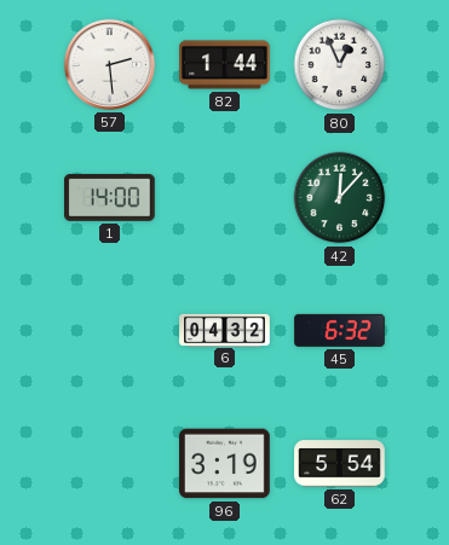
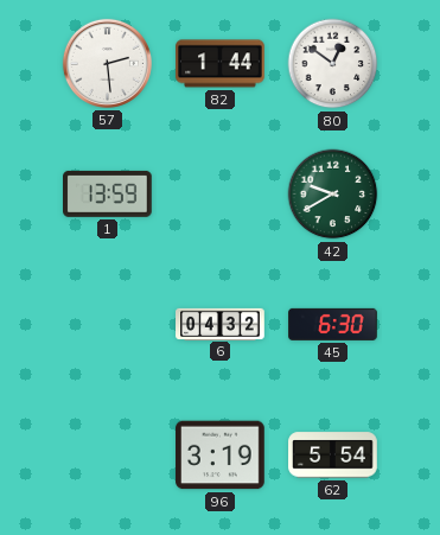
80: 12:56 -> 12:51 (333, 64)
1: 14:00 -> 13:59 (108, 193)
42: 12:07 -> 9:40 (333, 195)
45: 6:32 -> 6:30 (333, 324)
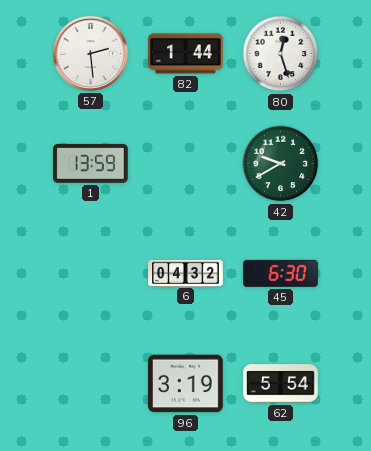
80: 12:51 -> 12:27 (281, 54)
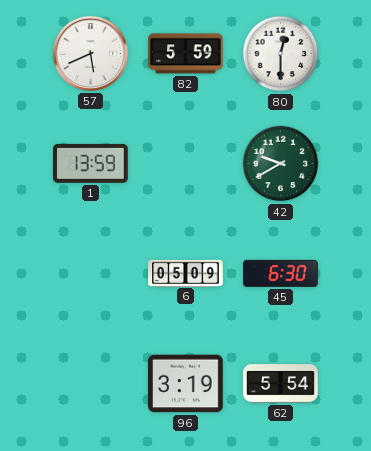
57: 2:29 -> 5:41 (90, 53)
82: 1:44 -> 5:59 (186, 54)
80: 12:27 -> 12:30 (281, 54)
6: 04:32 -> 05:09 (186, 273)
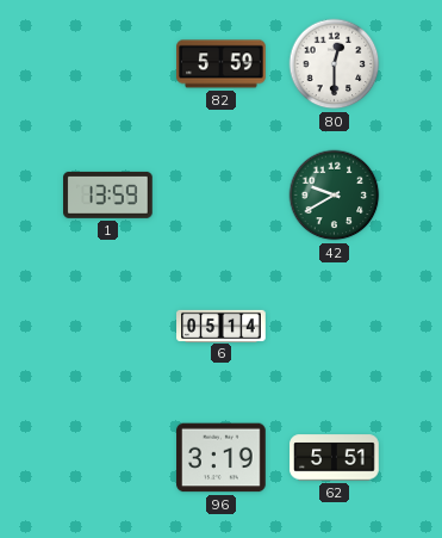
57: 5:41 -> none (90, 53)
6: 05:09 -> 05:14 (222, 326)
45: 6:30 -> none (281, 273)
62: 5:54 -> 5:51 (335, 458)
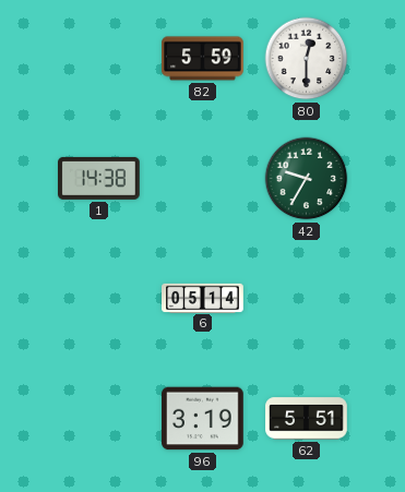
1: 13:59 -> 14:38 (99, 178)
42: 9:40 -> 9:35 (307, 179)
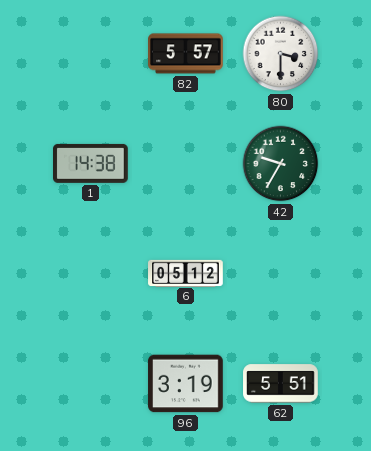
82: 5:59 -> 5:57 (186, 54)
80: 12:30 -> 3:30 (281, 54)
6: 05:14 -> 05:12 (186, 273)
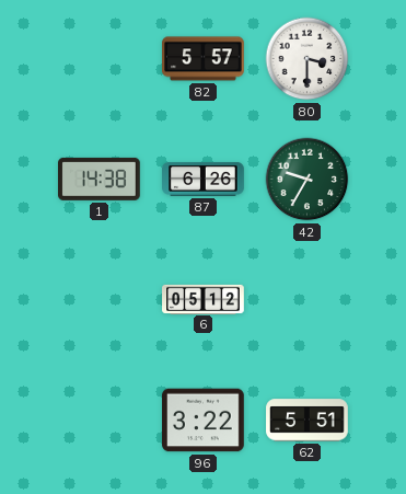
87: none -> 6:26 (204, 180)
96: 3:19 -> 3:22 (204, 421)
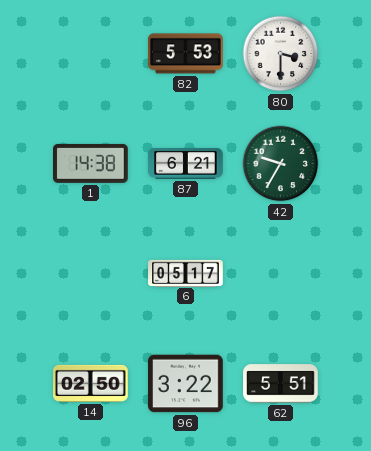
82: 5:57 -> 5:53 (186, 54)
87: 6:26 -> 6:21 (186, 164)
6: 05:12 -> 05:17 (186, 273)
14: none -> 02:50 (91, 383)
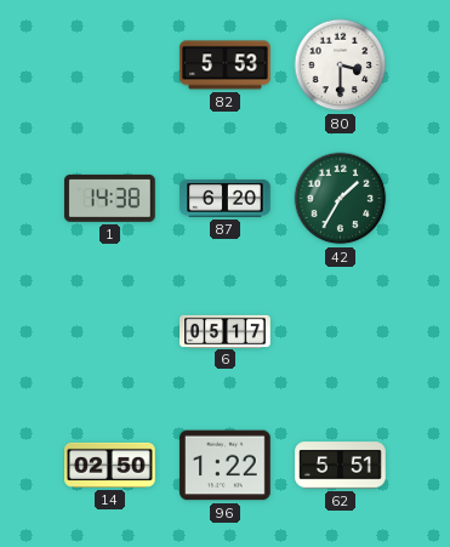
87: 6:21 -> 6:20 (226, 199)
42: 9:35 -> 1:35 (341, 199)
96: 3:22 -> 1:22 (226, 466)
